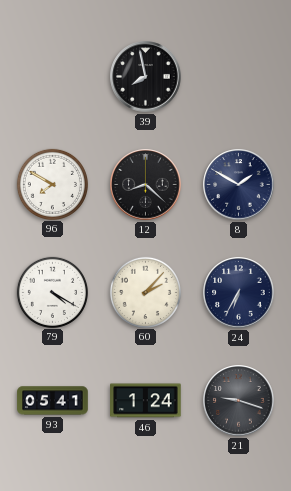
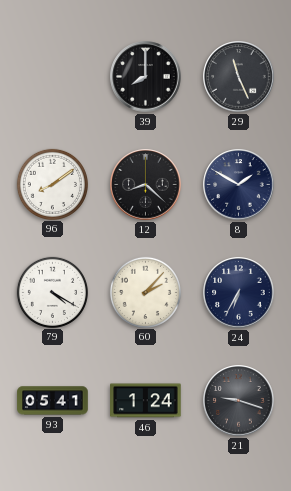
39: 7:58 -> 8:00 (146, 77)
29: none -> 11:26 (239, 77)
96: 7:50 -> 8:09 (52, 184)
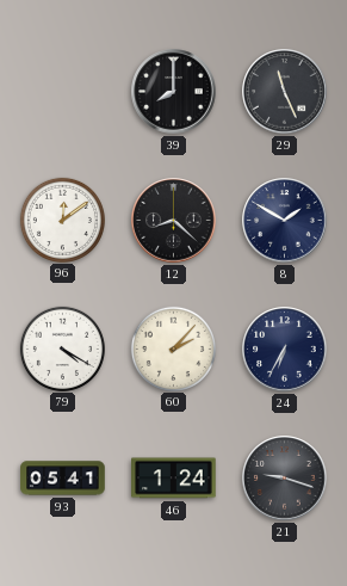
96: 8:09 -> 12:09 (62, 220)
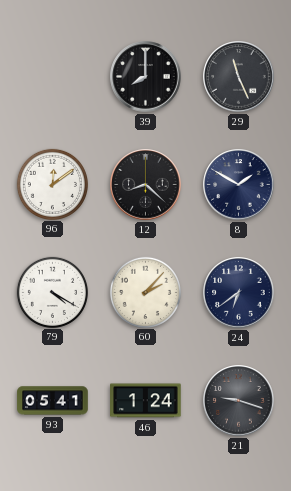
24: 6:35 -> 6:39 (239, 293)
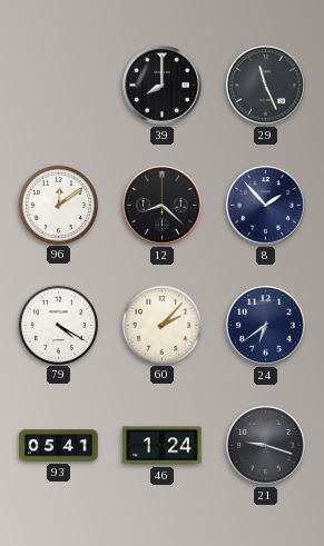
8: 1:50 -> 1:53 (266, 206)
